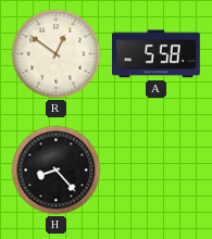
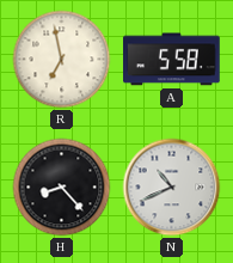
R: 12:51 -> 6:58 (62, 60)
N: none -> 10:41 (172, 188)
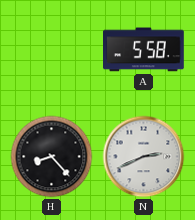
R: 6:58 -> none (62, 60)
N: 10:41 -> 2:41 (144, 157)
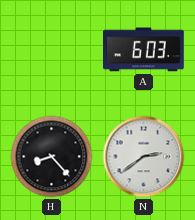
A: 5:58 -> 6:03 (144, 50)
N: 2:41 -> 2:39 (144, 157)
